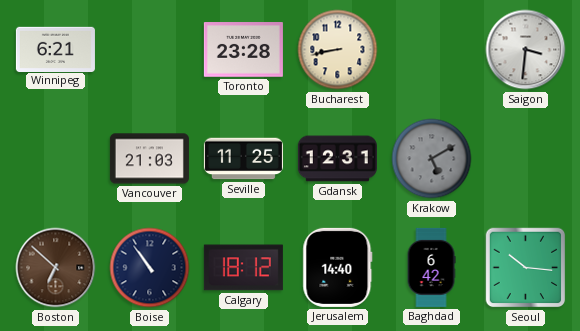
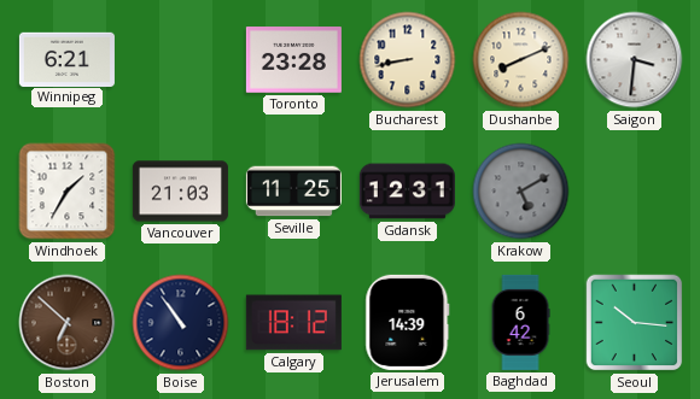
Dushanbe: none -> 8:11 (521, 60)
Windhoek: none -> 1:35 (68, 192)
Jerusalem: 14:40 -> 14:39 (408, 322)
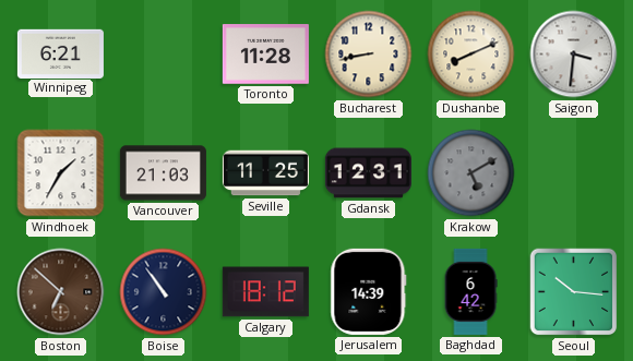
Toronto: 23:28 -> 11:28 (265, 55)
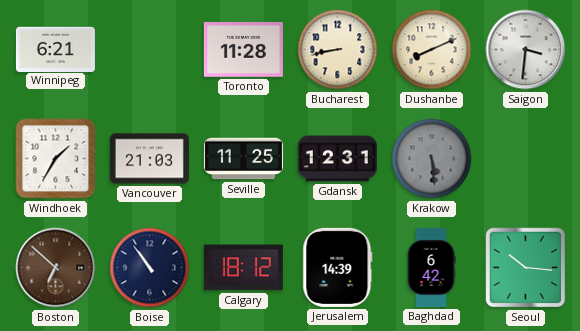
Krakow: 5:10 -> 5:29 (432, 159)
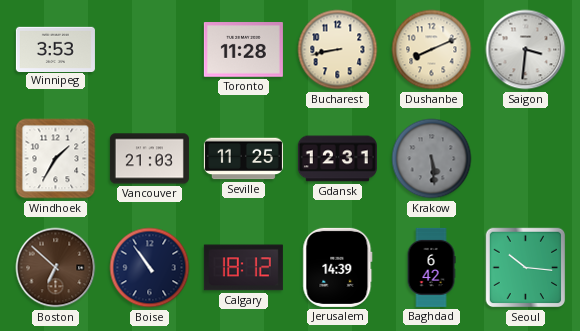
Winnipeg: 6:21 -> 3:53 (55, 49)
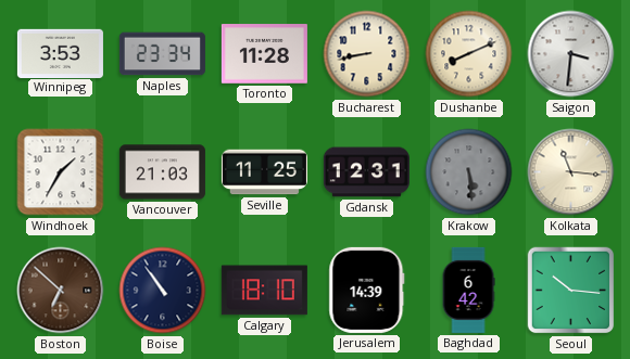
Naples: none -> 23:34 (162, 54)
Kolkata: none -> 11:16 (571, 172)
Calgary: 18:12 -> 18:10 (264, 291)
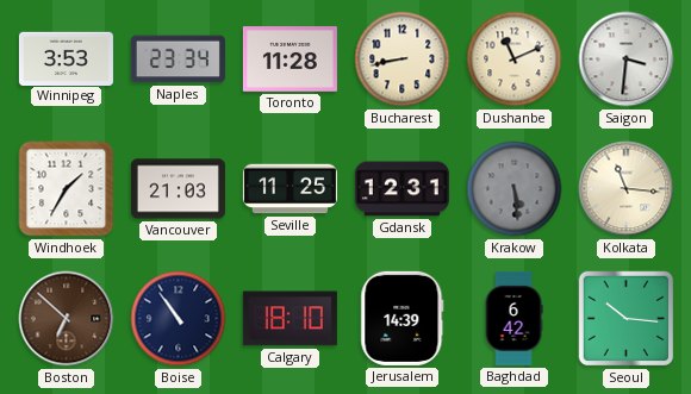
Dushanbe: 8:11 -> 11:11 (515, 60)
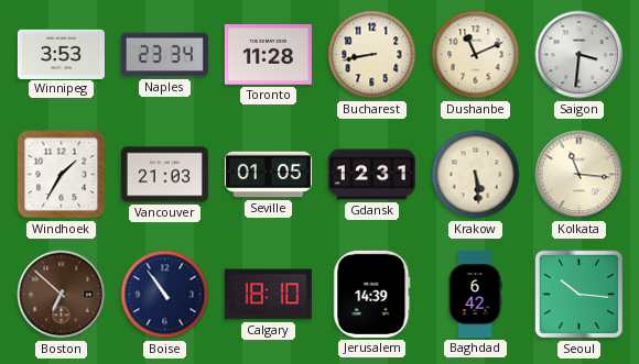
Seville: 11:25 -> 01:05 (268, 175)
Krakow dial: grey -> cream (476, 175)
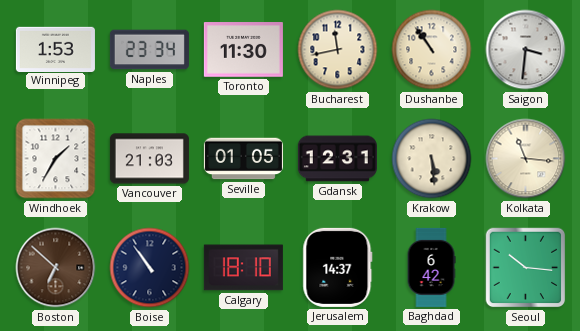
Winnipeg: 3:53 -> 1:53 (55, 49)
Toronto: 11:28 -> 11:30 (243, 50)
Bucharest: 8:43 -> 11:43 (338, 50)
Dushanbe: 11:11 -> 10:54 (432, 50)
Jerusalem: 14:39 -> 14:37 (338, 267)
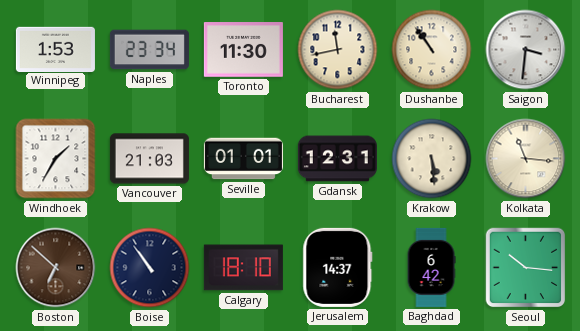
Seville: 01:05 -> 01:01 (243, 159)
